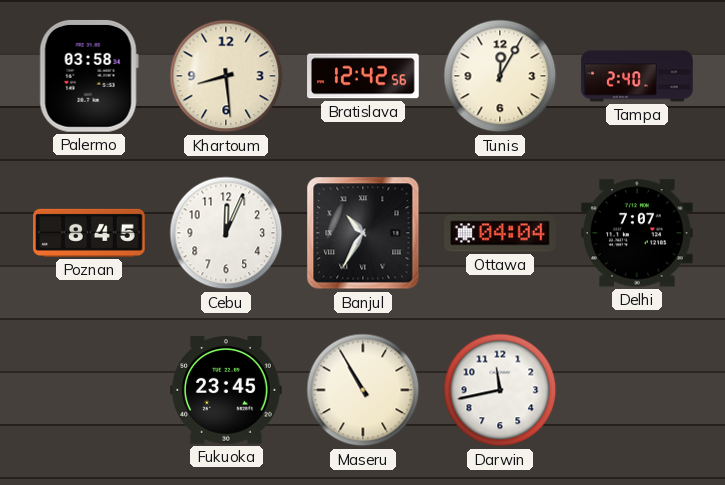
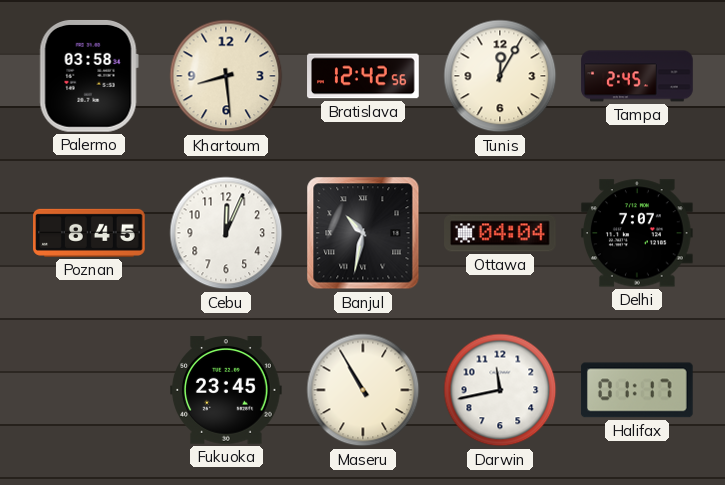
Tampa: 2:40 -> 2:45 (637, 76)
Banjul: 10:35 -> 10:32 (363, 233)
Halifax: none -> 01:17 (637, 390)
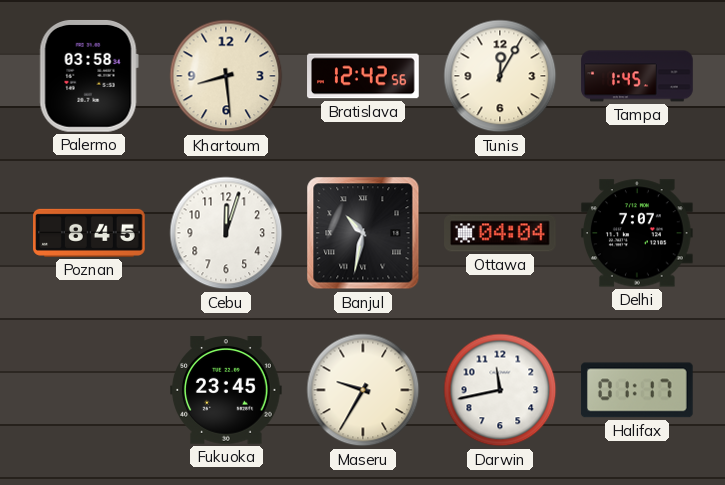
Tampa: 2:45 -> 1:45 (637, 76)
Cebu: 12:04 -> 12:03 (226, 233)
Maseru: 10:55 -> 9:35 (363, 390)
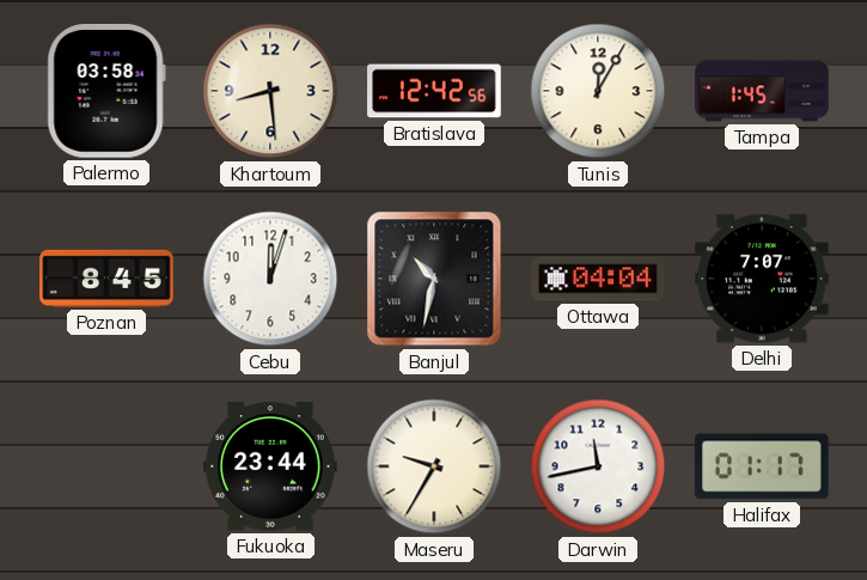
Fukuoka: 23:45 -> 23:44 (271, 466)
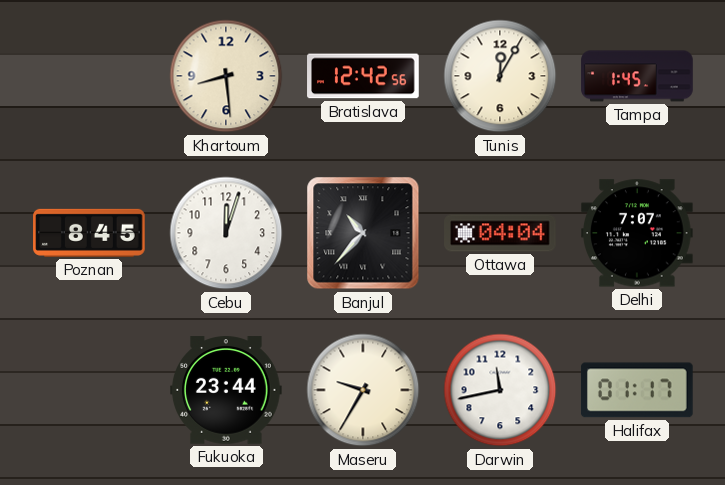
Palermo: 03:58 -> none (106, 91)
Banjul: 10:32 -> 10:37 (363, 233)
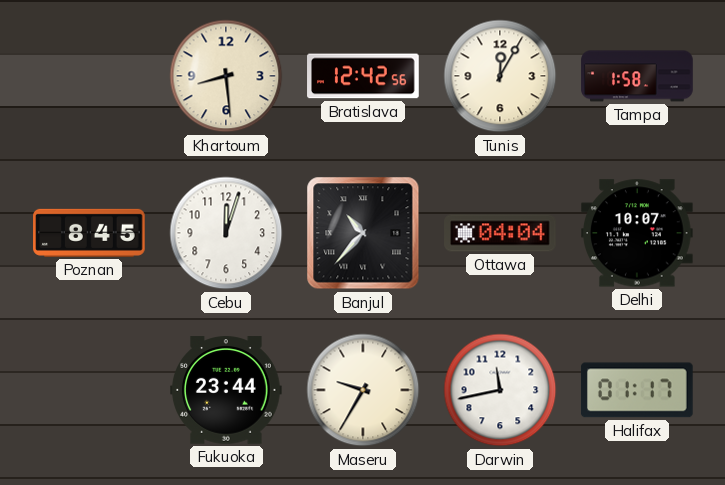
Tampa: 1:45 -> 1:58 (637, 76)
Delhi: 7:07 -> 10:07 (638, 233)
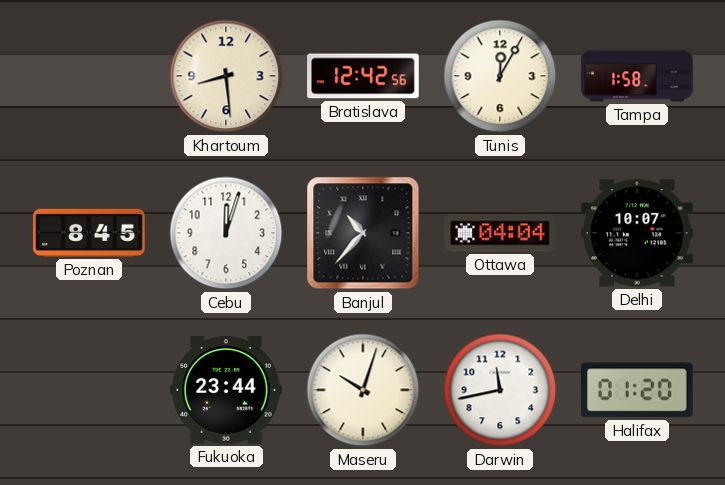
Maseru: 9:35 -> 10:03 (363, 390)
Halifax: 01:17 -> 01:20 (637, 390)
